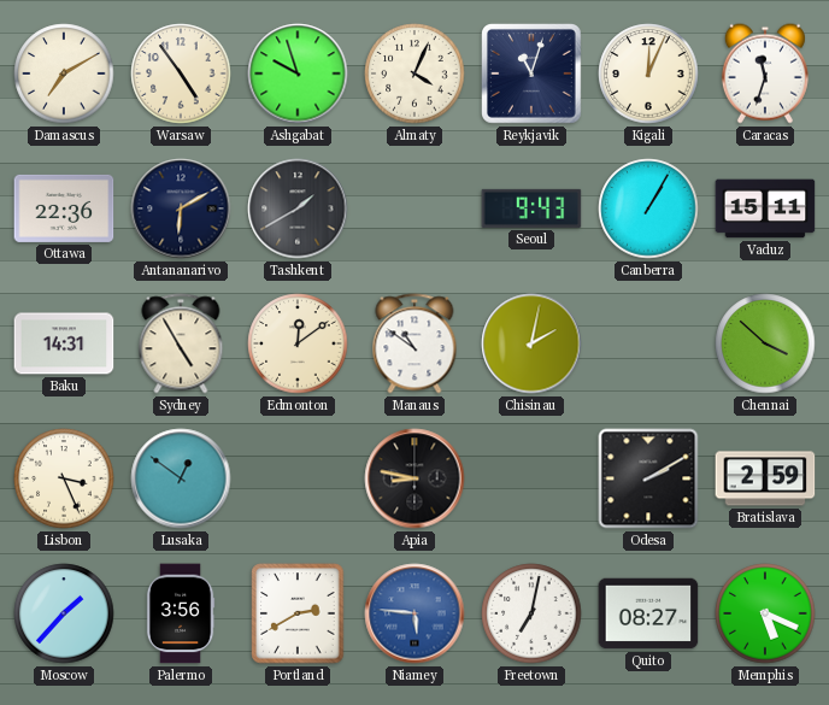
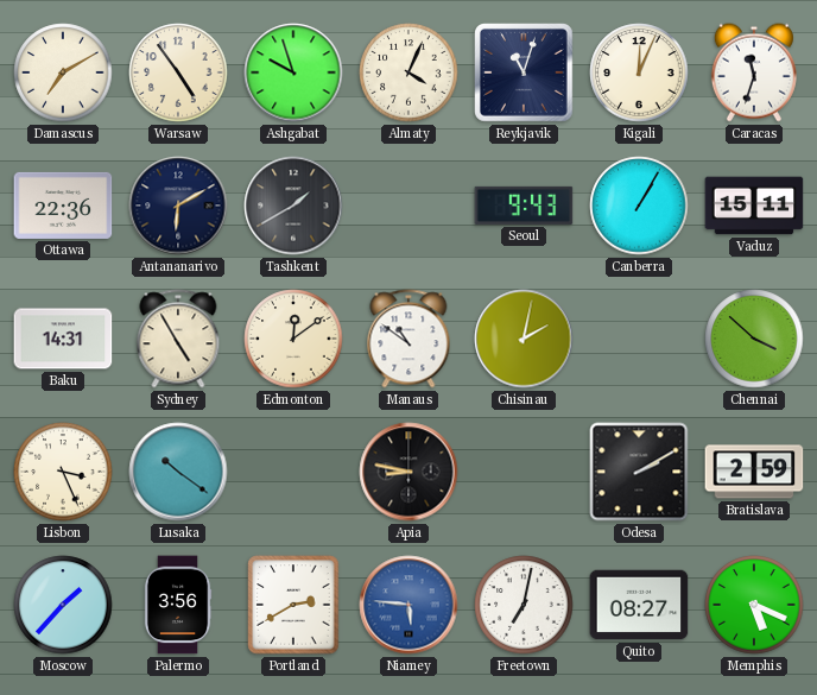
Lusaka: 12:51 -> 10:21 (178, 472)
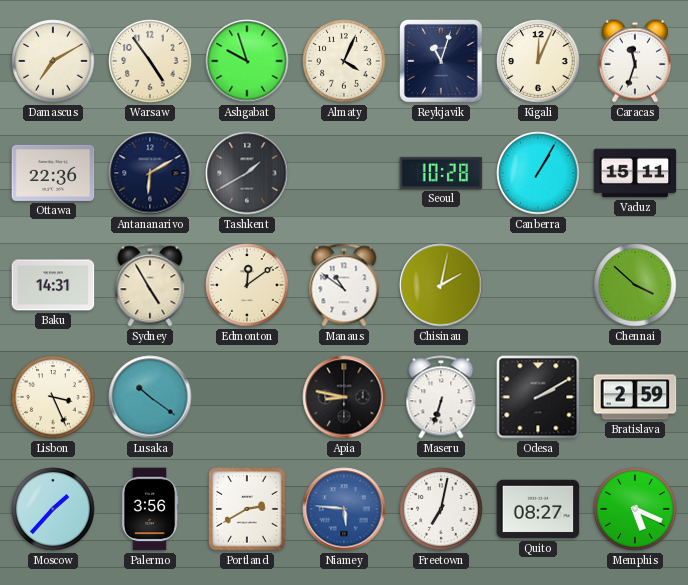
Seoul: 9:43 -> 10:28 (441, 173)
Maseru: none -> 6:33 (441, 397)
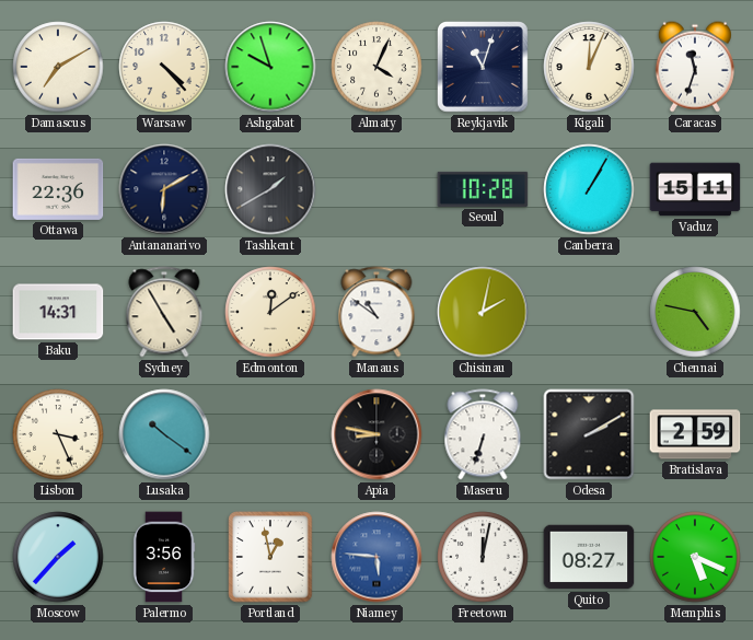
Warsaw: 4:54 -> 4:23 (164, 67)
Chennai: 3:52 -> 4:47 (695, 312)
Portland: 2:40 -> 12:58 (270, 557)
Freetown: 7:02 -> 12:02 (483, 557)
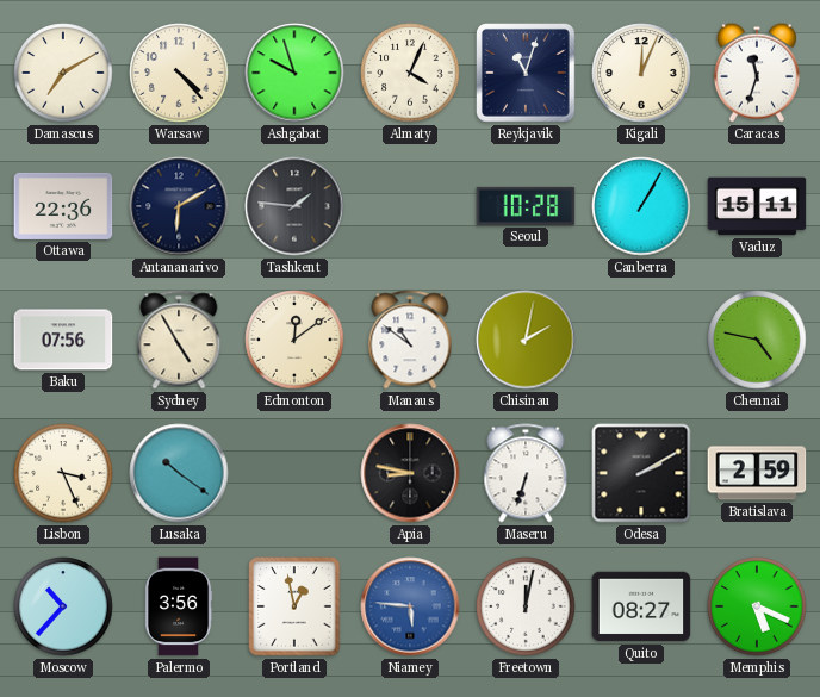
Tashkent: 1:40 -> 1:46 (294, 206)
Baku: 14:31 -> 07:56 (63, 340)
Moscow: 1:37 -> 10:37 (63, 606)
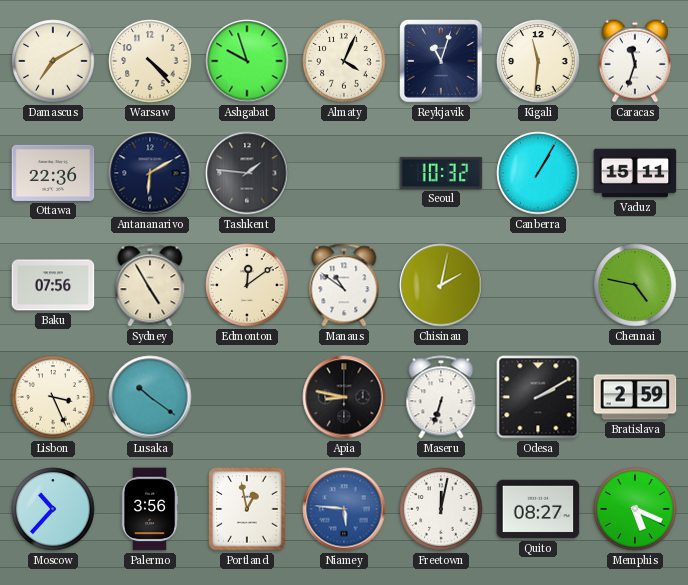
Kigali: 12:04 -> 11:31 (538, 61)
Seoul: 10:28 -> 10:32 (441, 173)
